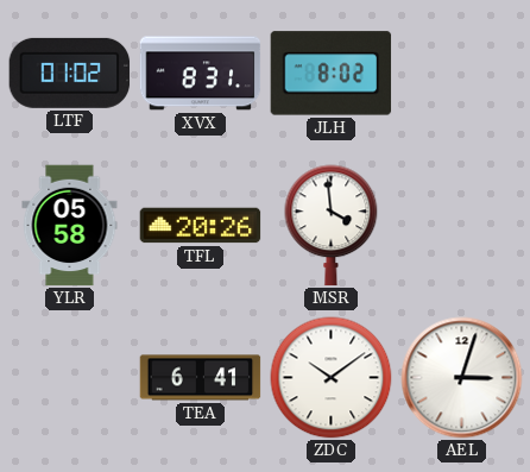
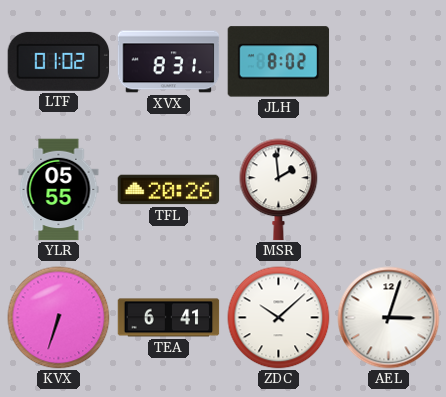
YLR: 05:58 -> 05:55 (59, 190)
MSR: 3:59 -> 1:59 (279, 190)
KVX: none -> 6:33 (59, 318)
ZDC: 10:09 -> 10:08 (279, 318)
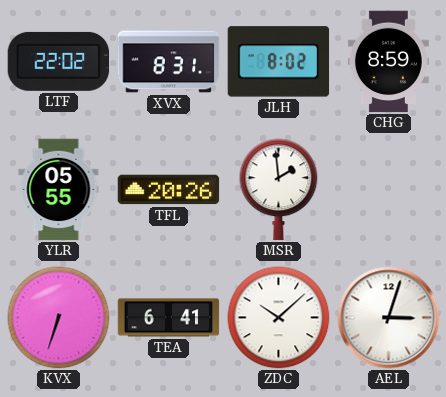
LTF: 01:02 -> 22:02 (59, 61)
CHG: none -> 8:59 (388, 62)
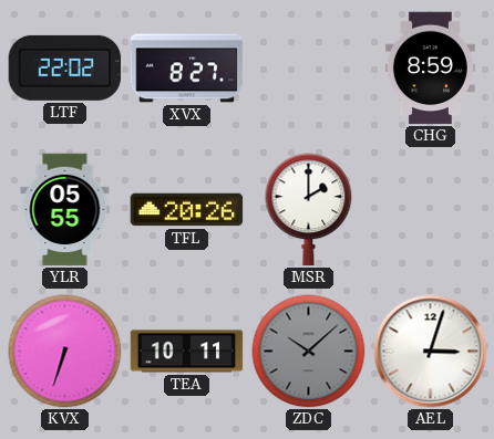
XVX: 8:31 -> 8:27 (187, 69)
JLH: 8:02 -> none (279, 62)
MSR: 1:59 -> 2:00 (309, 210)
TEA: 6:41 -> 10:11 (187, 352)
ZDC dial: white -> grey (309, 352)
